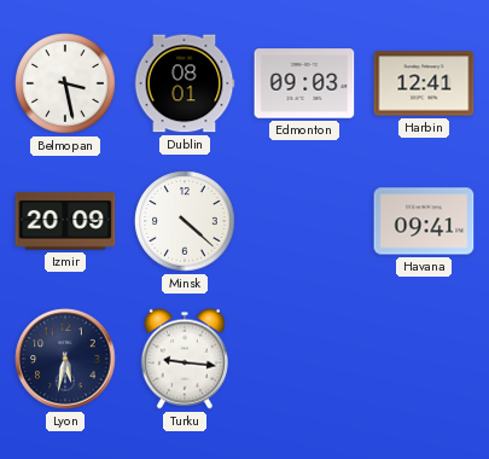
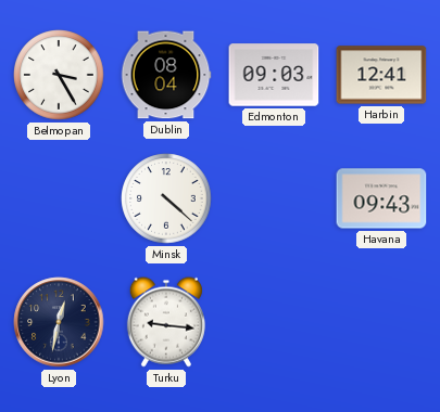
Belmopan: 3:28 -> 3:25 (59, 75)
Dublin: 08:01 -> 08:04 (166, 75)
Izmir: 20:09 -> none (65, 221)
Havana: 09:41 -> 09:43 (381, 198)
Lyon: 5:32 -> 12:32 (59, 322)
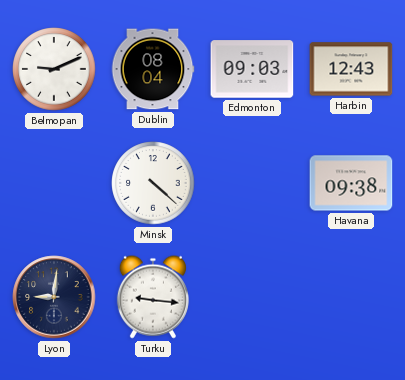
Belmopan: 3:25 -> 9:11 (54, 69)
Harbin: 12:41 -> 12:43 (351, 69)
Havana: 09:43 -> 09:38 (351, 183)
Lyon: 12:32 -> 9:01 (54, 297)
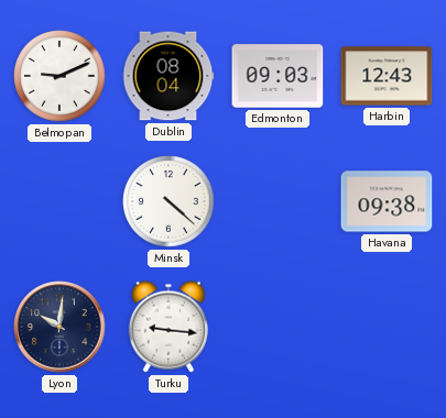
Lyon: 9:01 -> 10:01 (59, 327)
